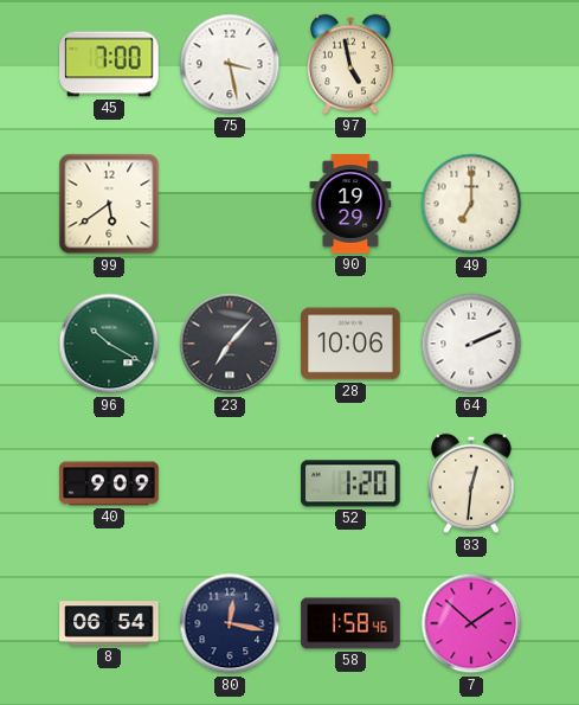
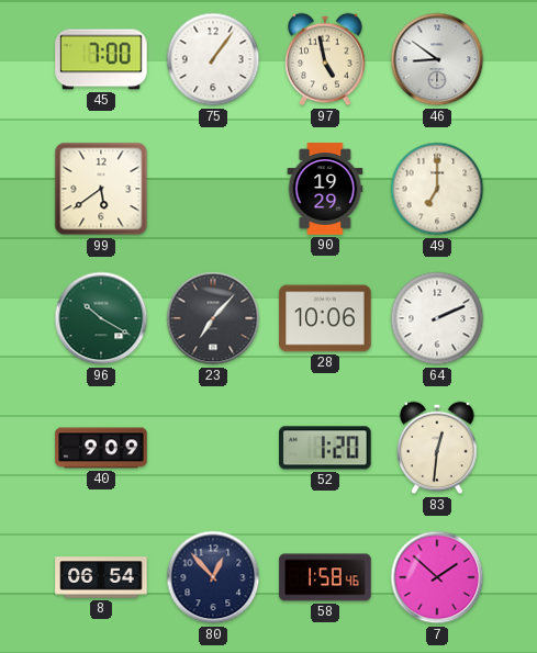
75: 3:28 -> 1:06 (213, 59)
46: none -> 8:51 (437, 59)
80: 12:17 -> 12:53 (213, 577)
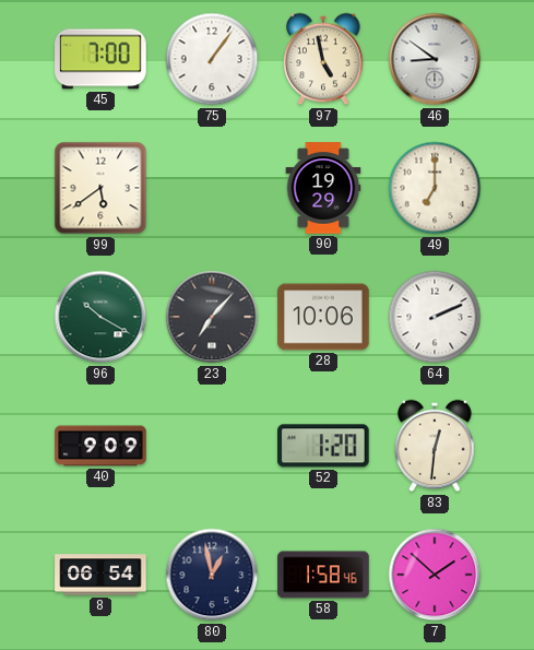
80: 12:53 -> 12:58 (212, 575)
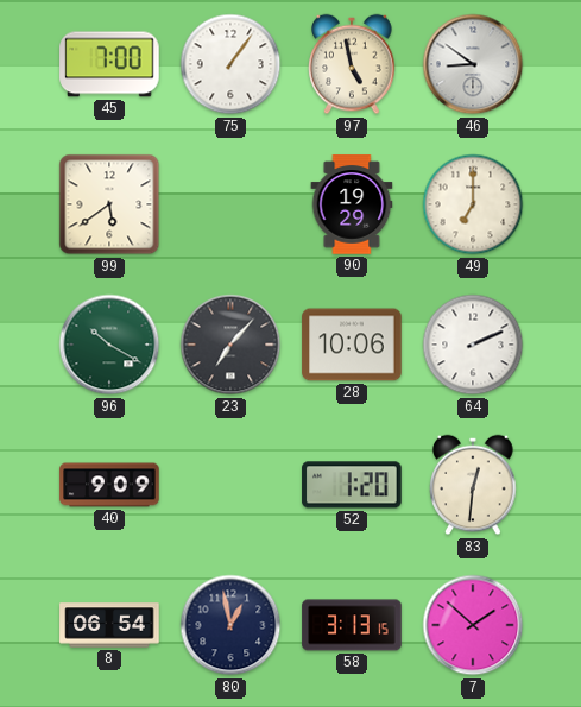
58: 1:58 -> 3:13 (352, 625)
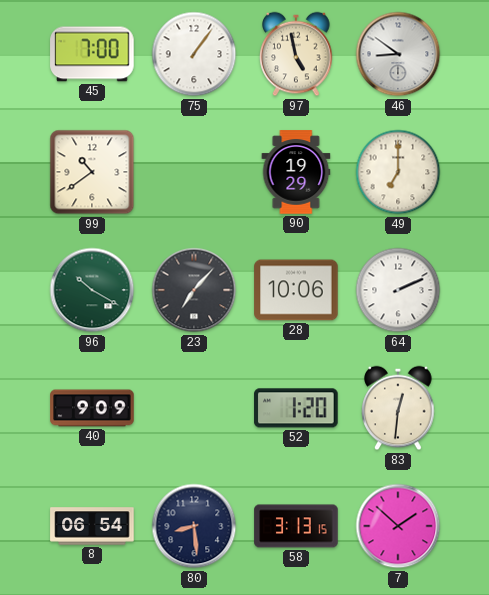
99: 5:39 -> 10:39 (92, 172)
80: 12:58 -> 8:29 (194, 526)
